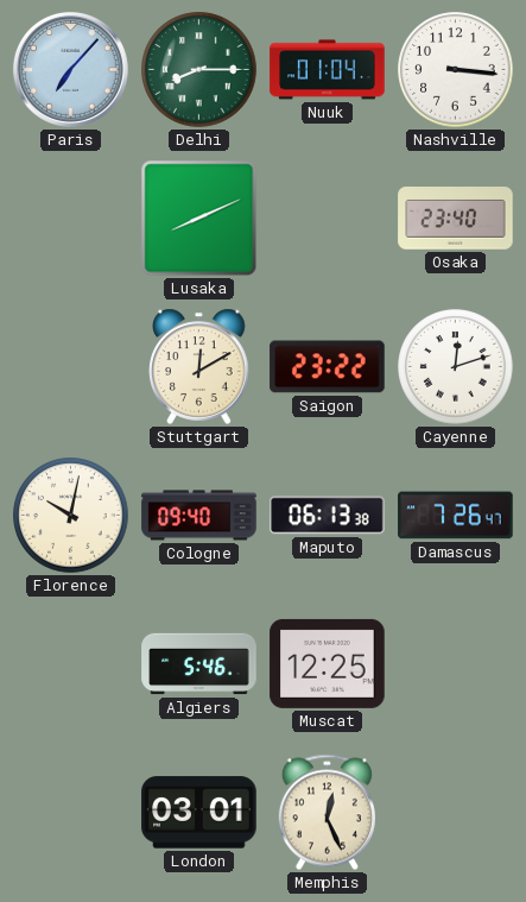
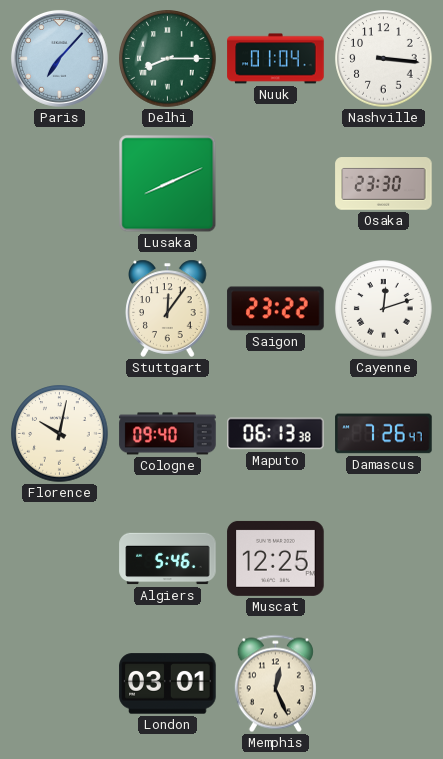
Osaka: 23:40 -> 23:30 (384, 184)
Stuttgart: 12:10 -> 12:06 (168, 308)
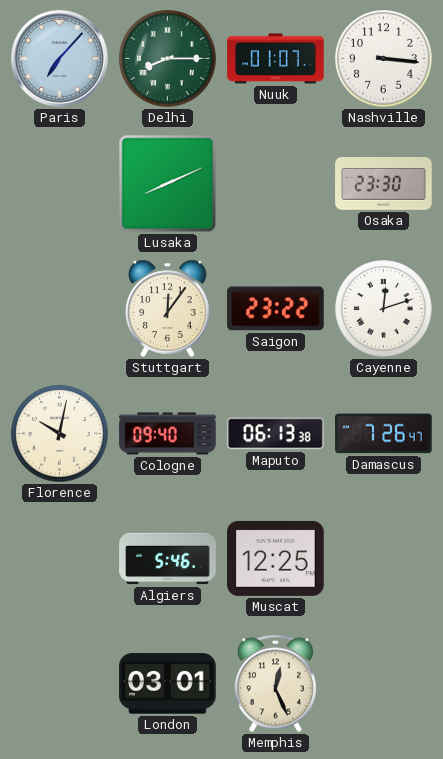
Nuuk: 01:04 -> 01:07 (276, 59)
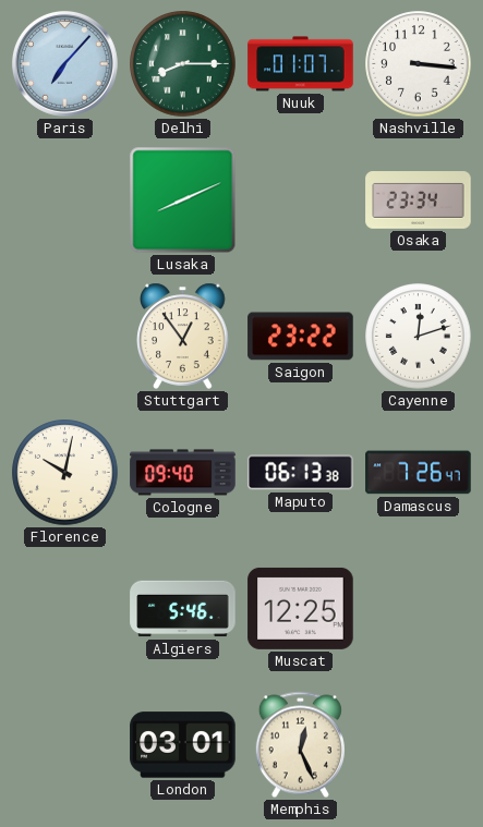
Osaka: 23:30 -> 23:34 (419, 200)
Stuttgart: 12:06 -> 12:54 (183, 336)
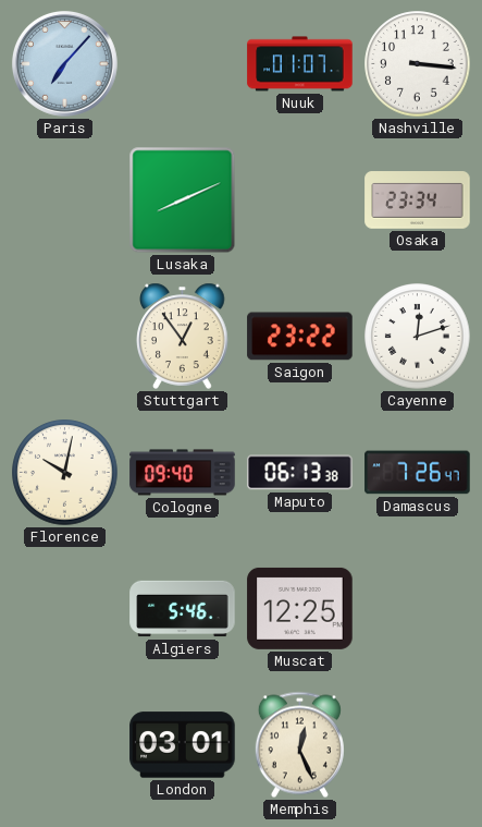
Delhi: 8:15 -> none (183, 64)
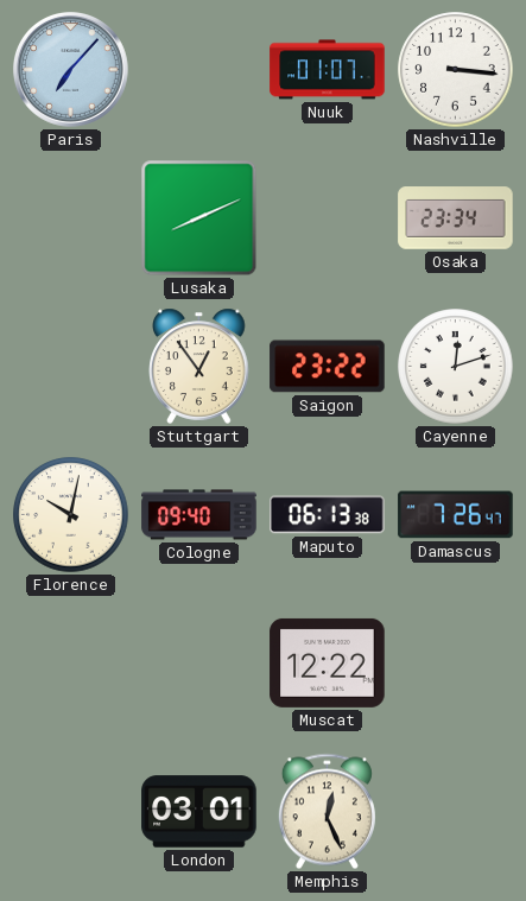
Algiers: 5:46 -> none (183, 609)
Muscat: 12:25 -> 12:22 (328, 662)
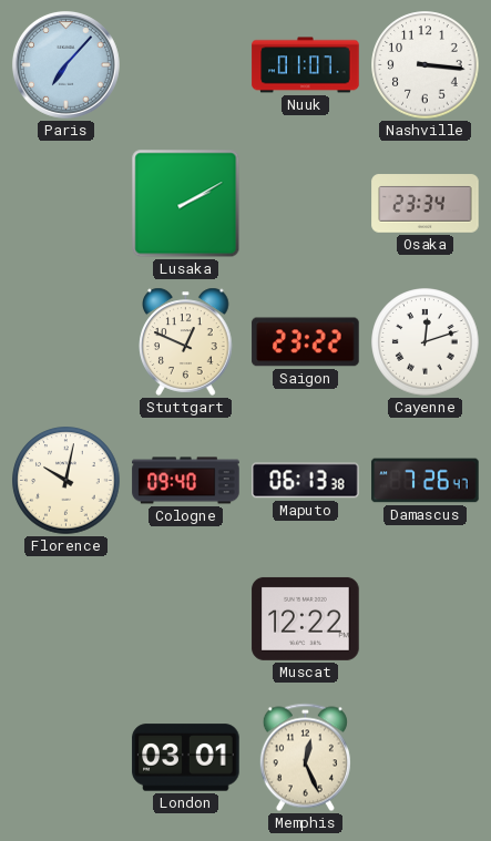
Lusaka: 8:11 -> 2:10 (186, 204)
Stuttgart: 12:54 -> 12:49 (186, 341)
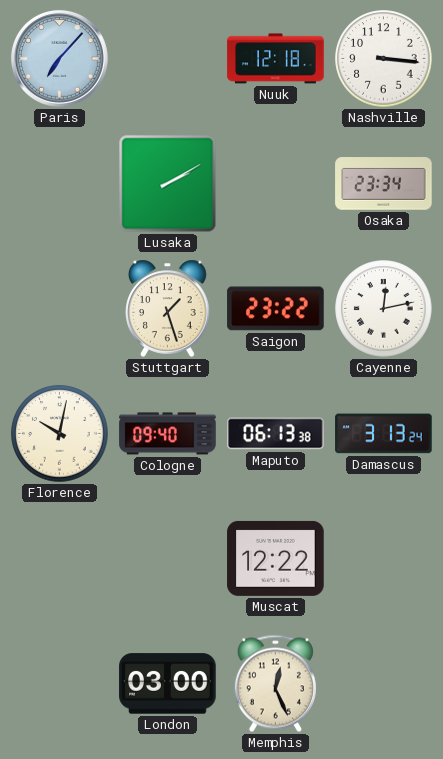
Nuuk: 01:07 -> 12:18 (276, 59)
Stuttgart: 12:49 -> 1:27 (168, 308)
Cayenne: 12:12 -> 12:13 (384, 309)
Damascus: 7:26 -> 3:13 (384, 434)
London: 03:01 -> 03:00 (168, 684)
